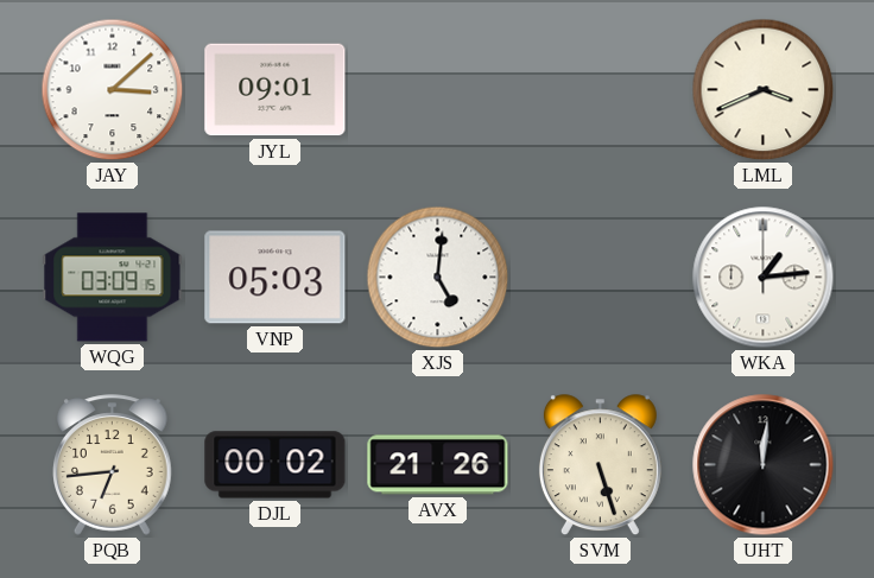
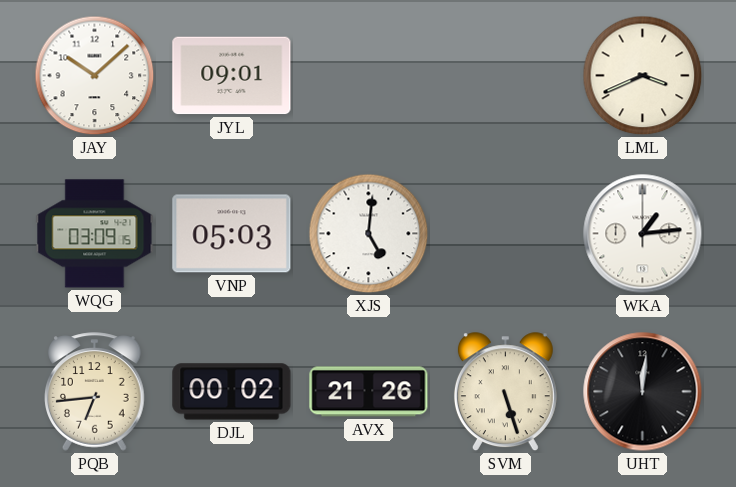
JAY: 3:08 -> 10:08 (95, 76)
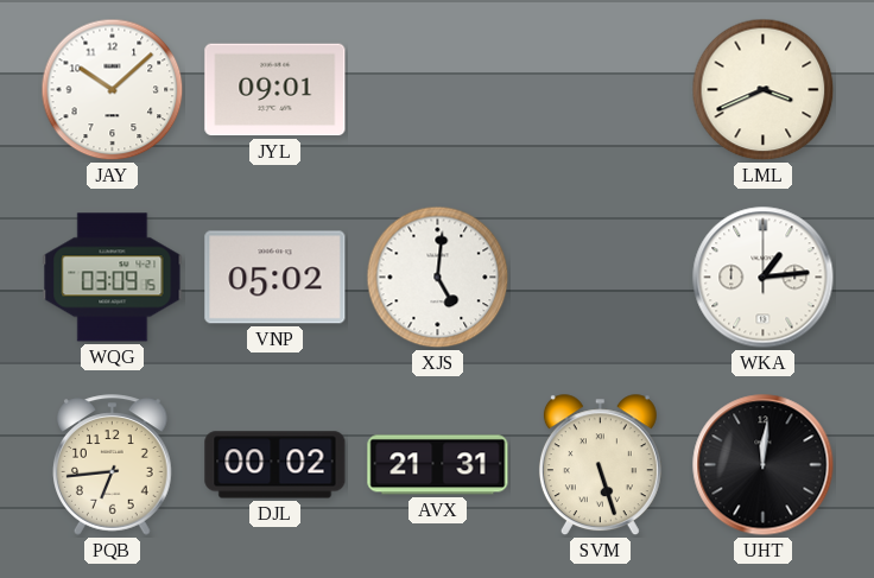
VNP: 05:03 -> 05:02 (275, 278)
AVX: 21:26 -> 21:31 (438, 465)
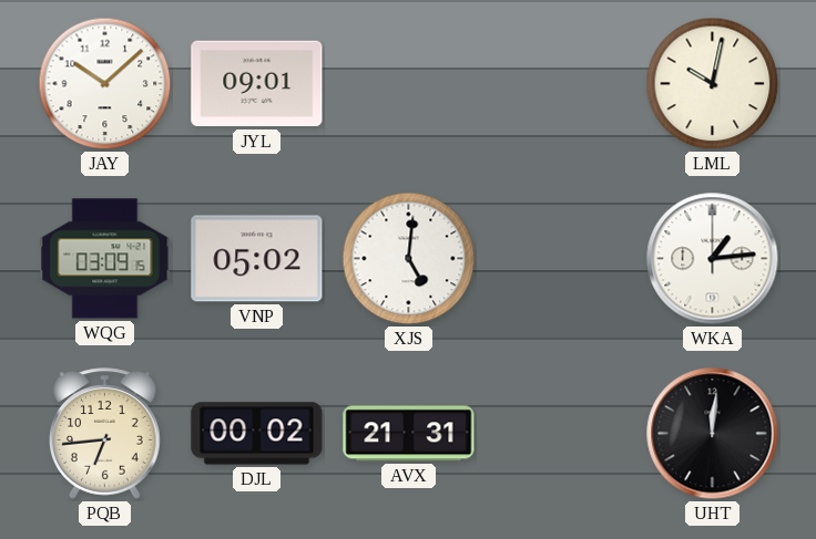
LML: 3:41 -> 10:02 (713, 84)
SVM: 5:27 -> none (600, 465)
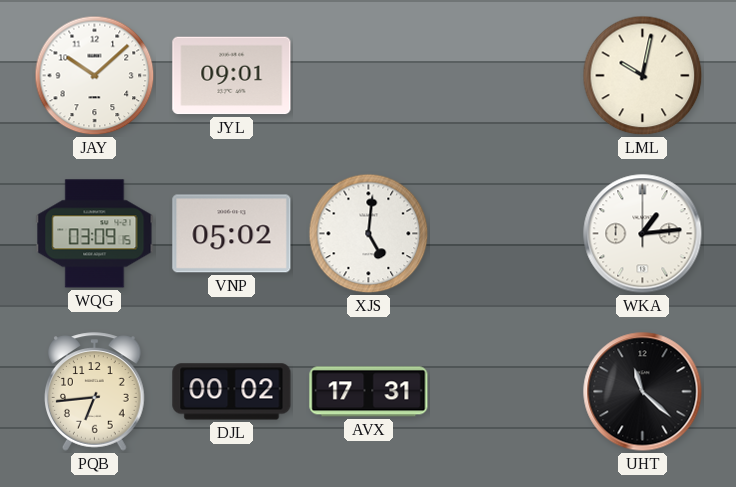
AVX: 21:31 -> 17:31 (369, 392)
UHT: 12:01 -> 11:22 (643, 392)
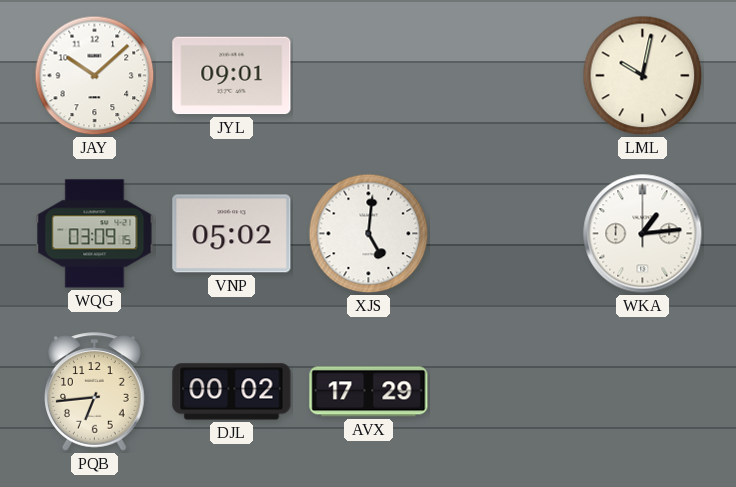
AVX: 17:31 -> 17:29 (369, 392)
UHT: 11:22 -> none (643, 392)
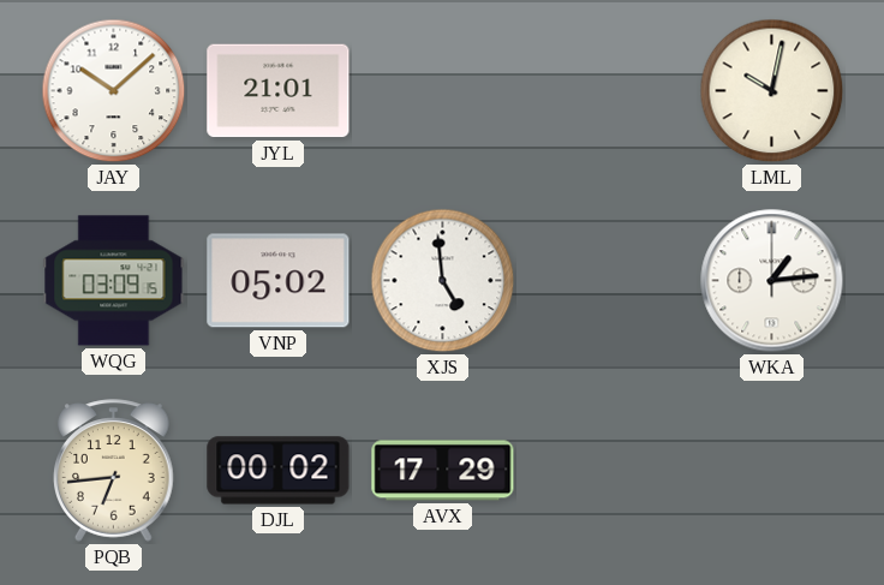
JYL: 09:01 -> 21:01 (279, 91)
XJS: 5:01 -> 4:59 (443, 281)
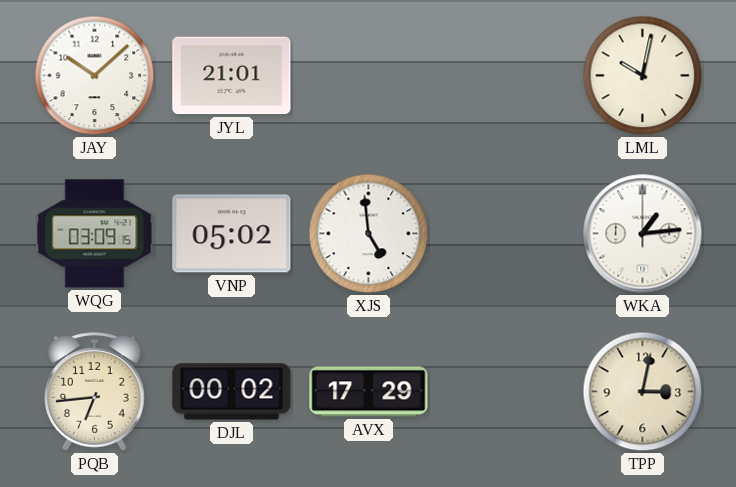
TPP: none -> 3:02 (643, 392)
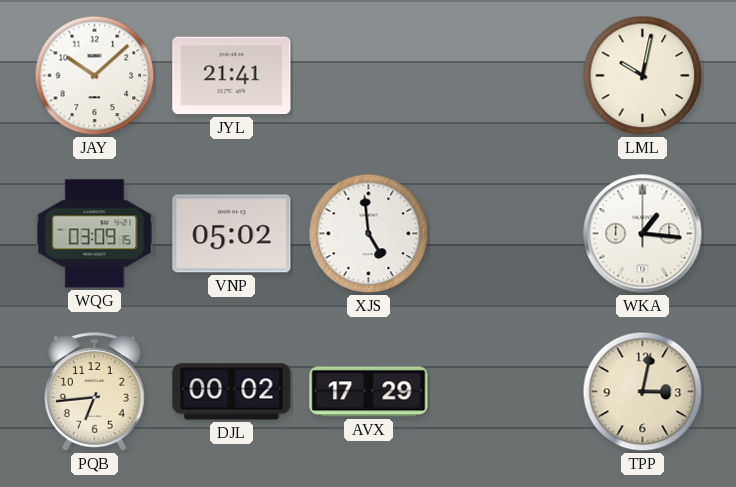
JYL: 21:01 -> 21:41 (232, 76)
WKA: 1:14 -> 1:16 (643, 234)
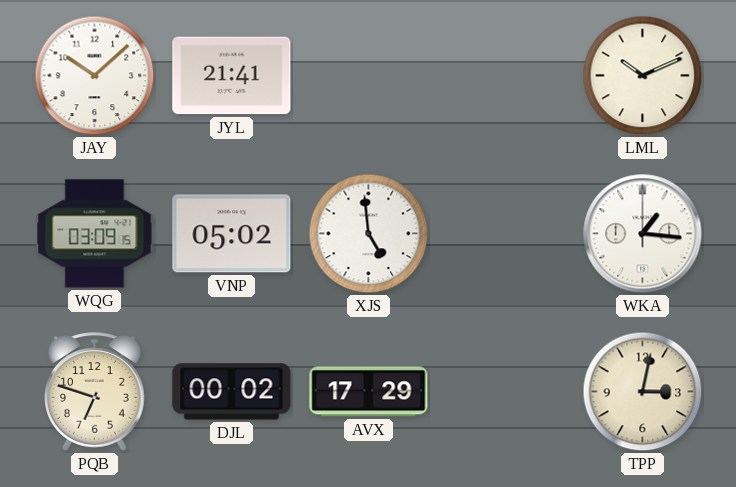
LML: 10:02 -> 10:11 (643, 76)
PQB: 6:44 -> 6:48 (95, 392)
